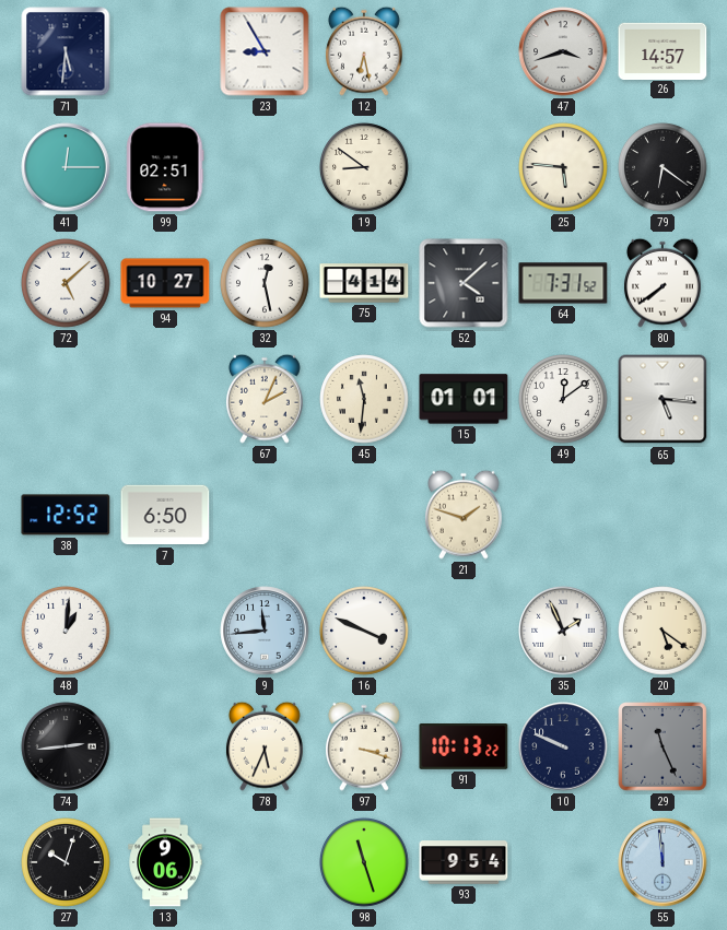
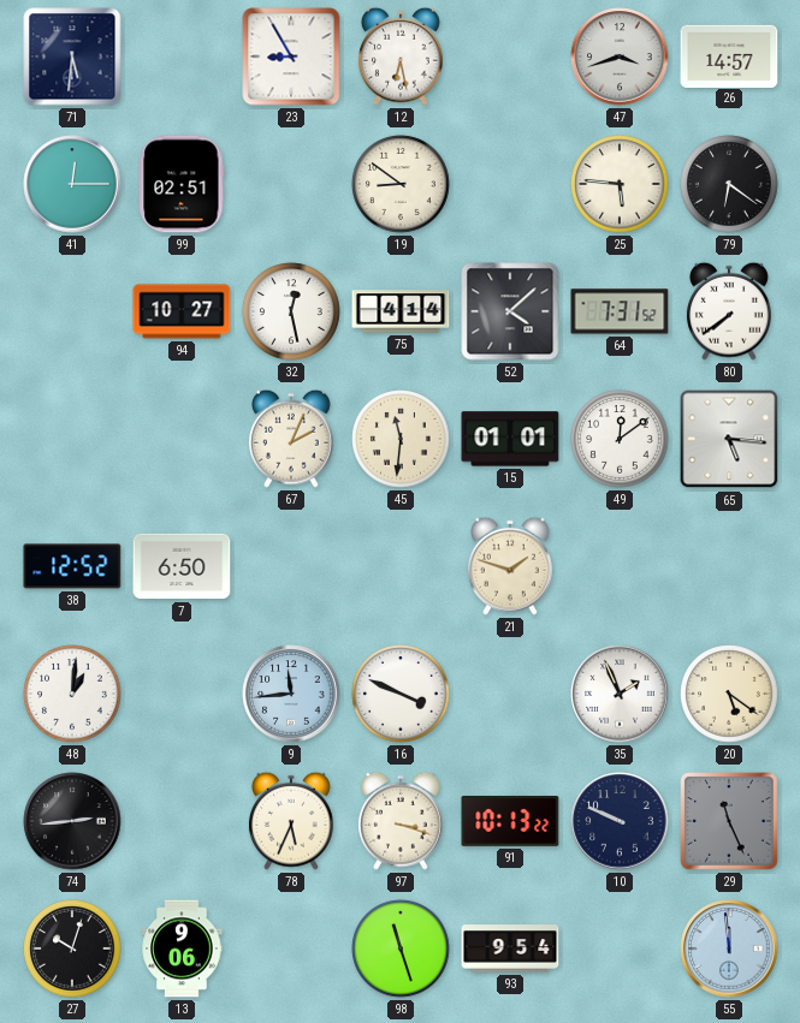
72: 5:08 -> none (66, 283)
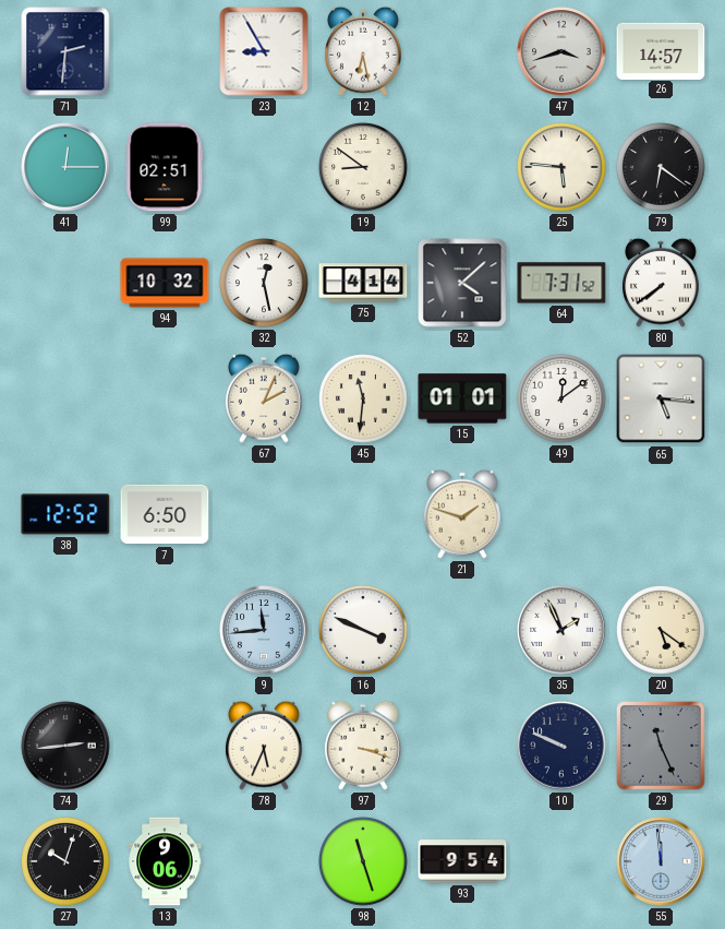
71: 5:31 -> 2:31 (65, 51)
94: 10:27 -> 10:32 (165, 283)
48: 1:01 -> none (72, 694)
91: 10:13 -> none (510, 822)
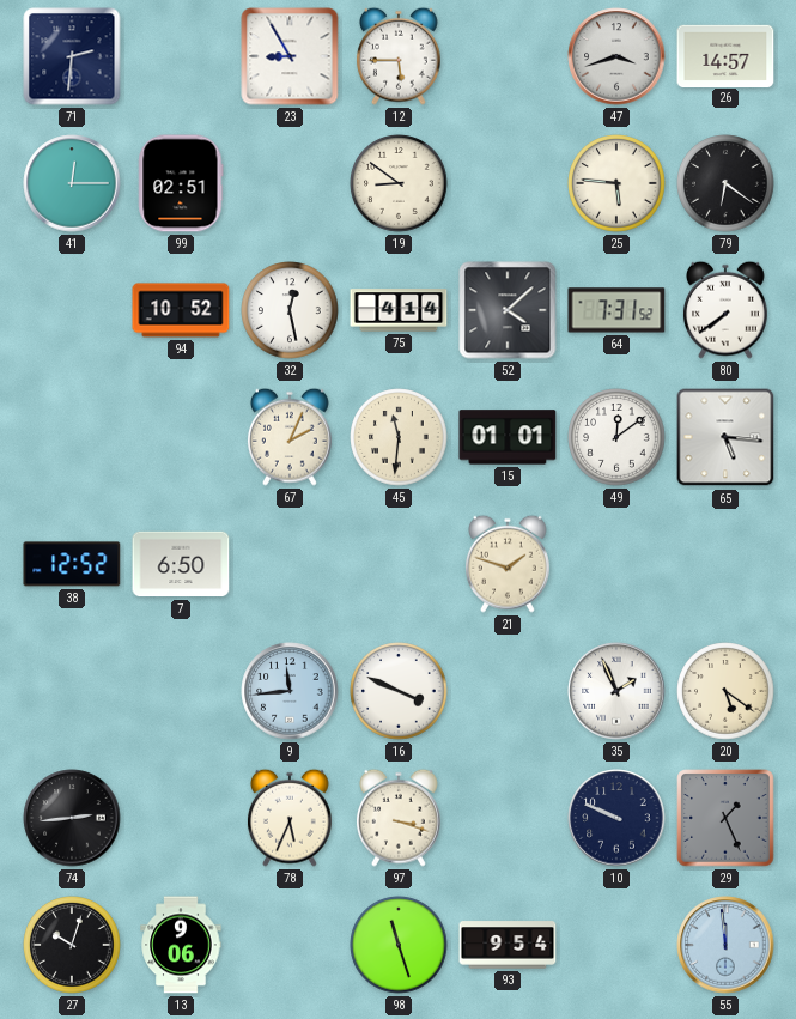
12: 6:28 -> 5:45 (399, 56)
94: 10:32 -> 10:52 (181, 310)
29: 11:26 -> 1:26 (725, 818)
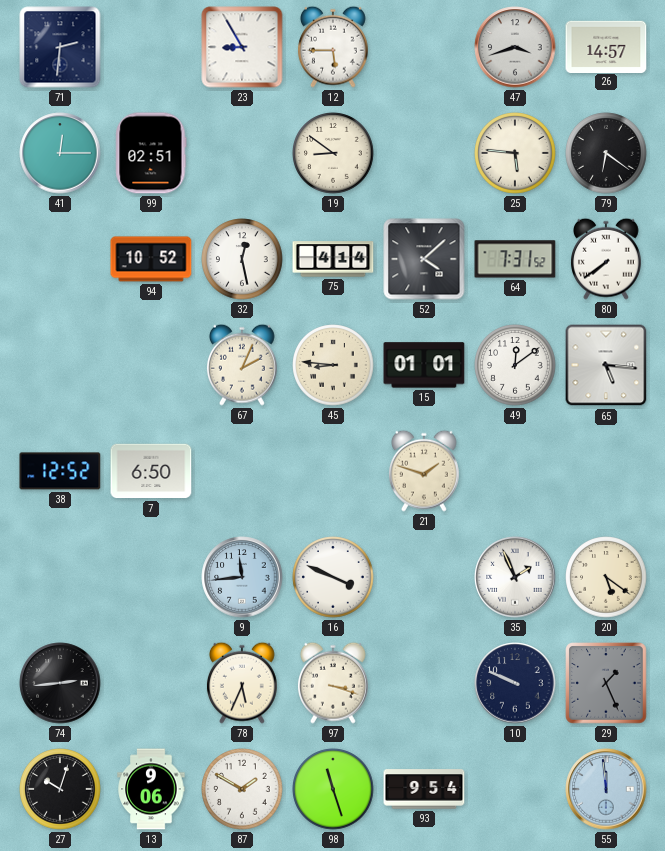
45: 11:31 -> 8:46 (333, 365)
87: none -> 1:50 (242, 789)
